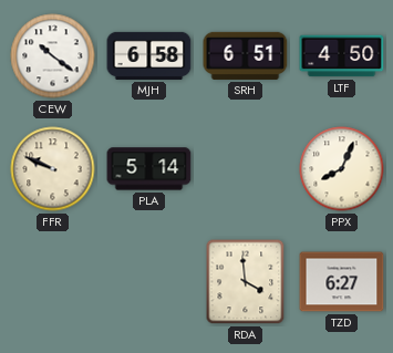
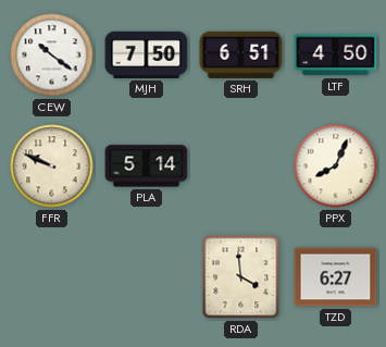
MJH: 6:58 -> 7:50 (147, 54)
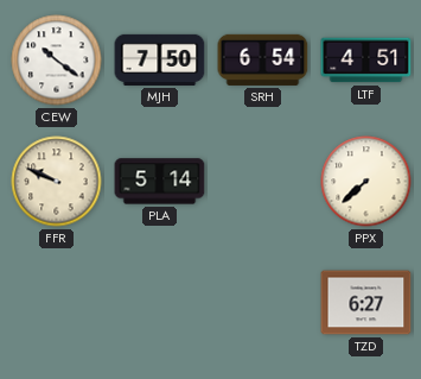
SRH: 6:51 -> 6:54 (263, 59)
LTF: 4:50 -> 4:51 (366, 61)
PPX: 8:04 -> 7:38 (366, 182)
RDA: 3:59 -> none (241, 277)
